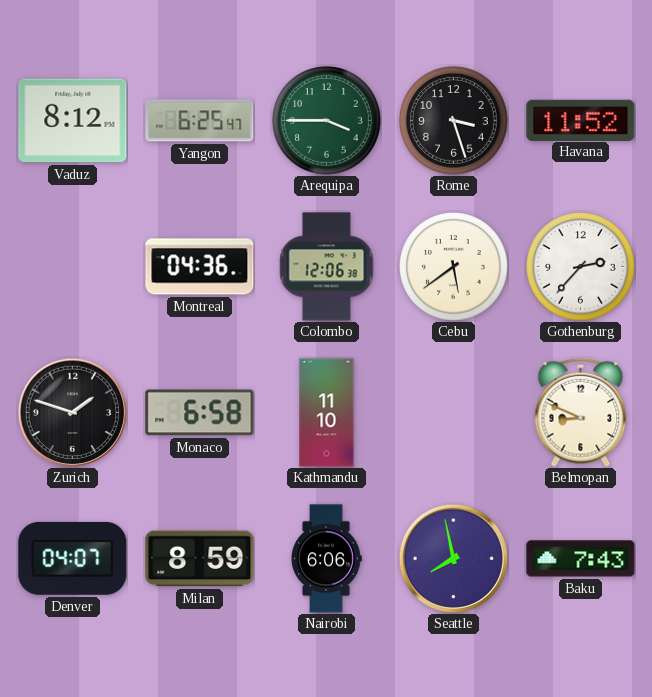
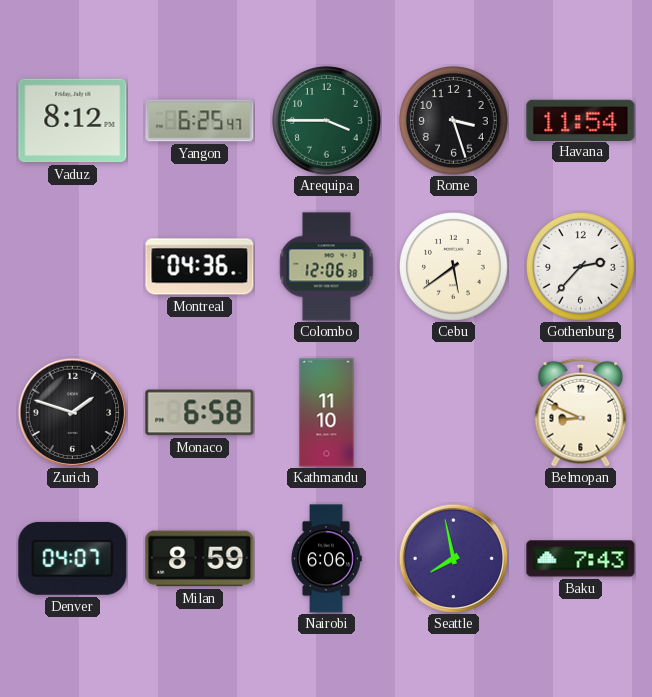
Havana: 11:52 -> 11:54 (581, 120)
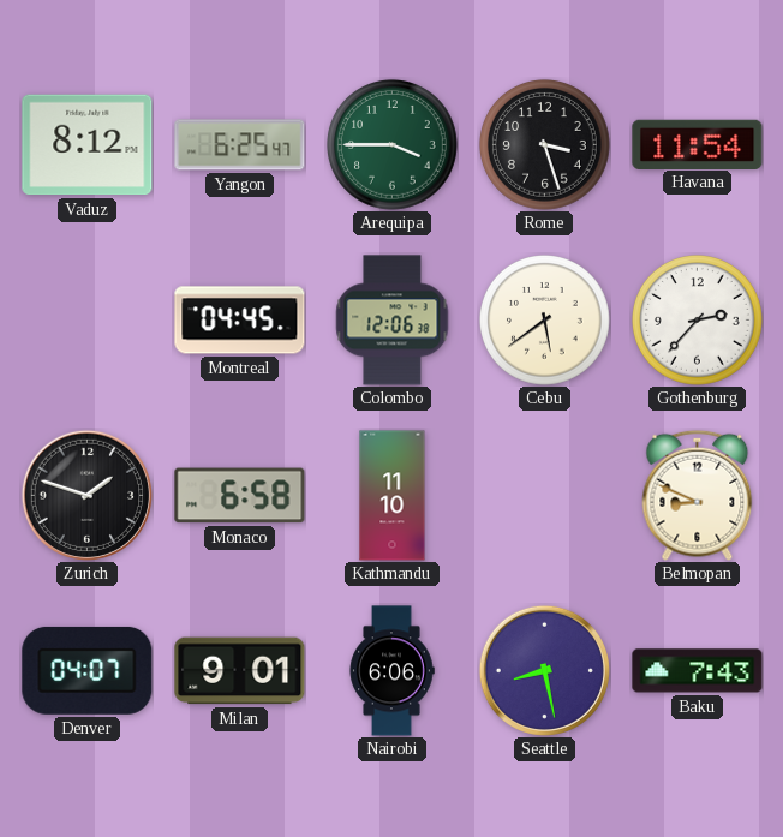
Montreal: 04:36 -> 04:45 (240, 321)
Milan: 8:59 -> 9:01 (240, 671)
Seattle: 7:58 -> 8:28 (544, 670)
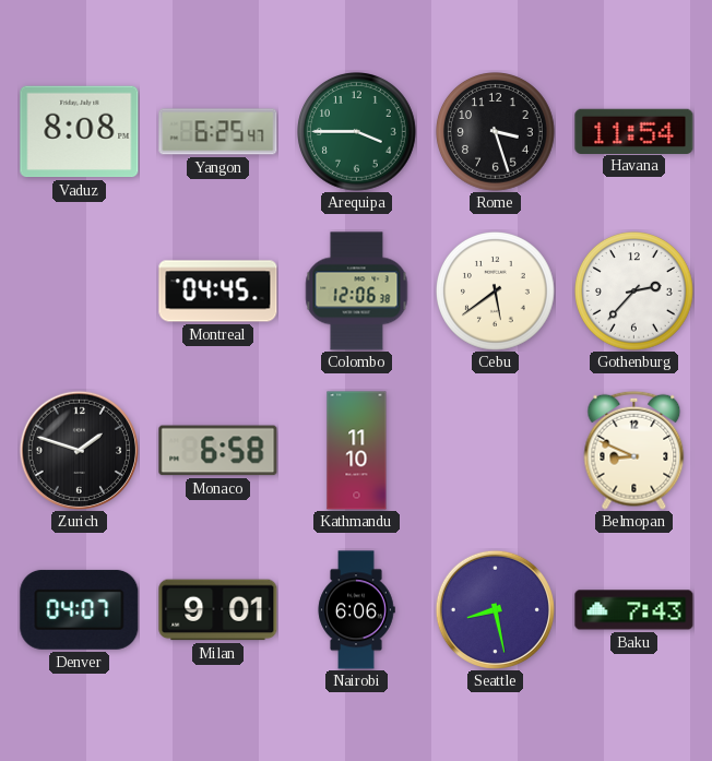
Vaduz: 8:12 -> 8:08 (80, 132)
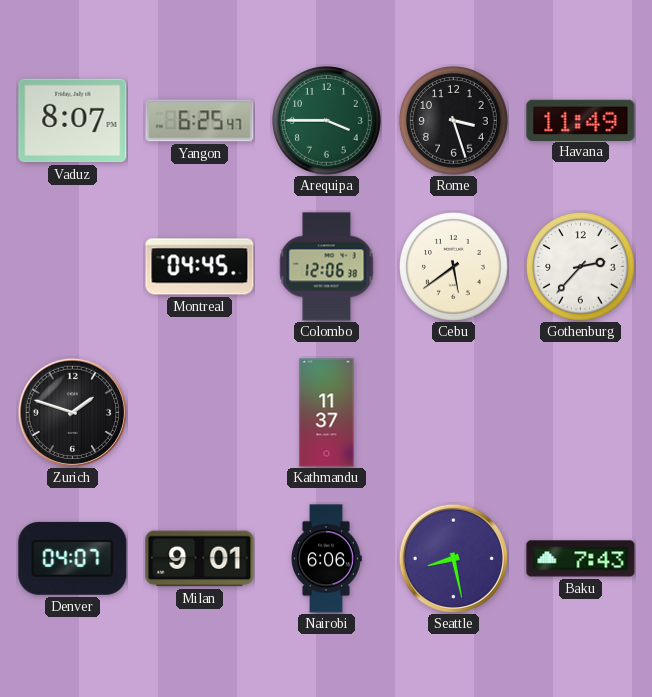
Vaduz: 8:08 -> 8:07 (73, 121)
Havana: 11:54 -> 11:49 (581, 120)
Monaco: 6:58 -> none (218, 451)
Kathmandu: 11:10 -> 11:37 (327, 413)
Belmopan: 8:49 -> none (634, 450)
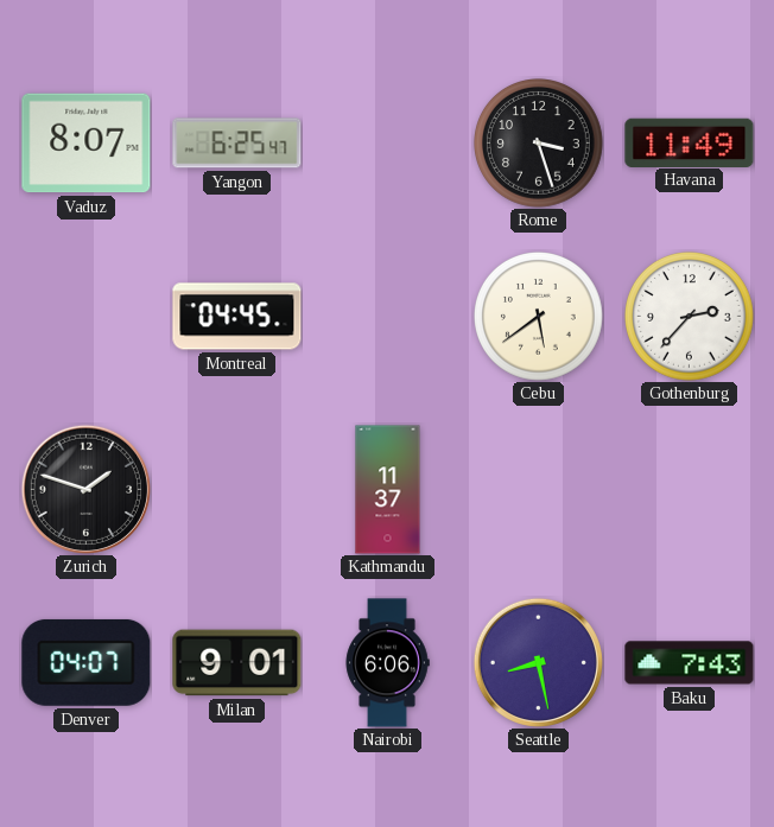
Arequipa: 3:45 -> none (327, 121)
Colombo: 12:06 -> none (327, 267)
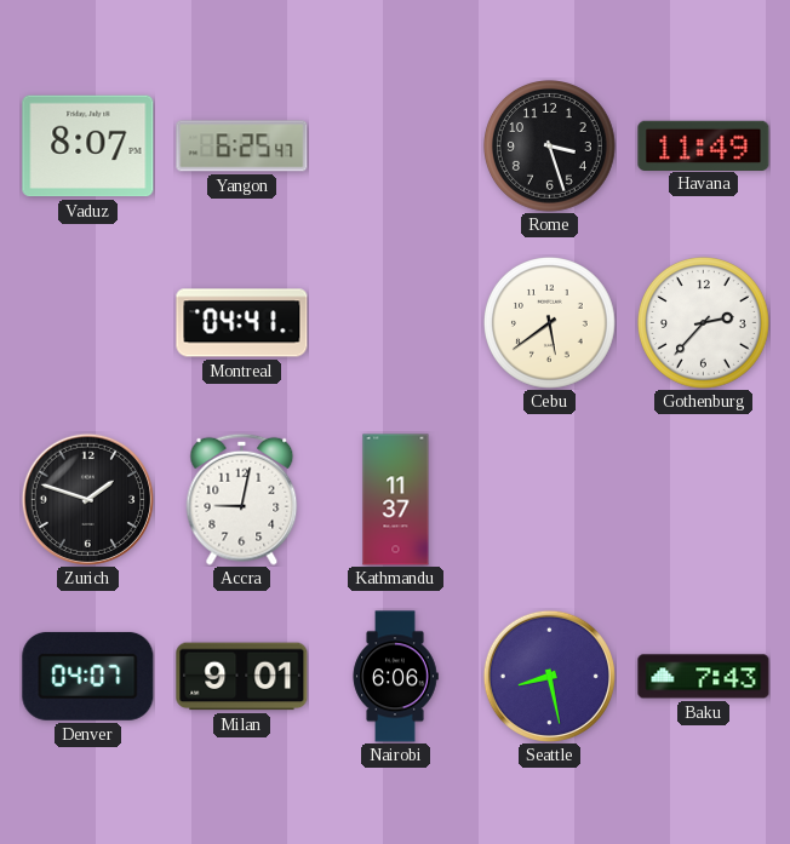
Montreal: 04:45 -> 04:41 (242, 323)
Accra: none -> 9:02 (242, 499)
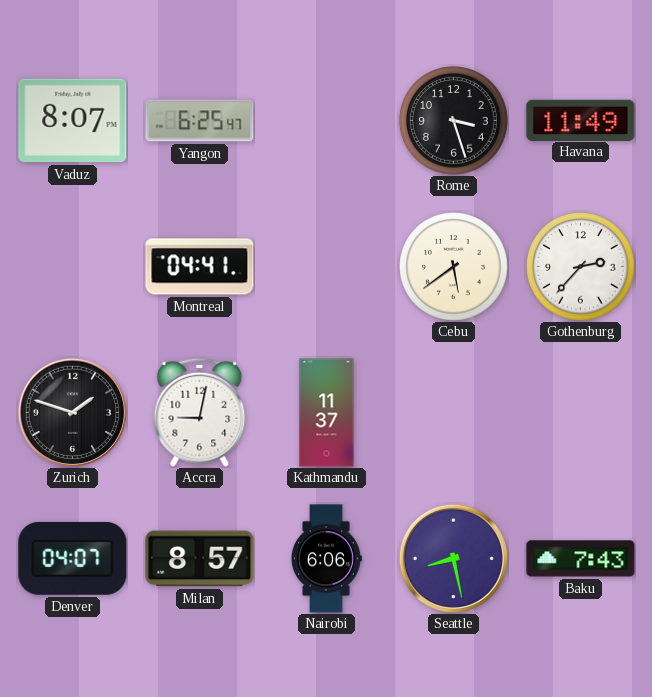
Milan: 9:01 -> 8:57 (200, 559)
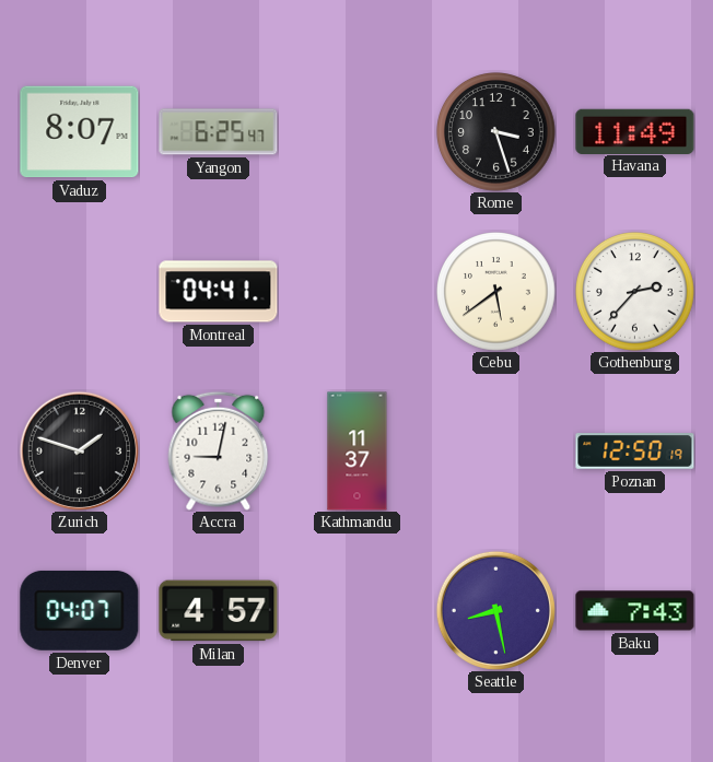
Poznan: none -> 12:50 (635, 452)
Milan: 8:57 -> 4:57 (219, 611)
Nairobi: 6:06 -> none (326, 559)
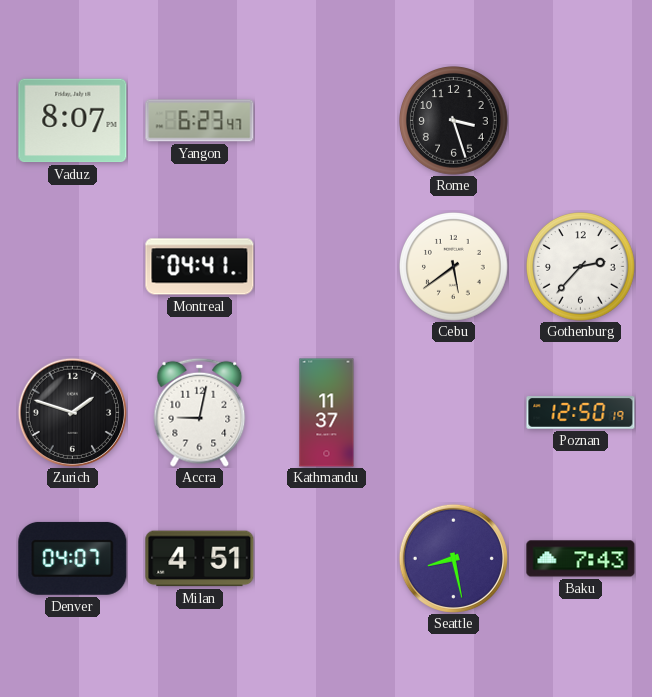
Yangon: 6:25 -> 6:23 (200, 121)
Havana: 11:49 -> none (635, 131)
Milan: 4:57 -> 4:51 (200, 559)
